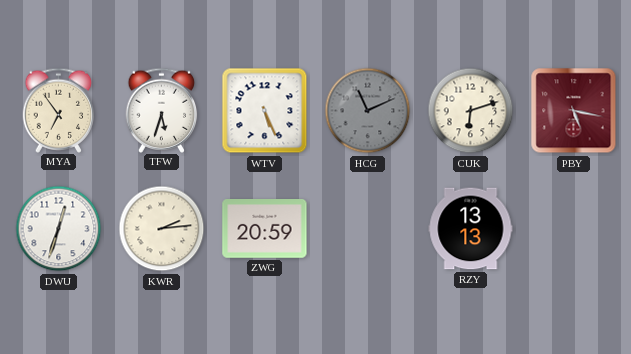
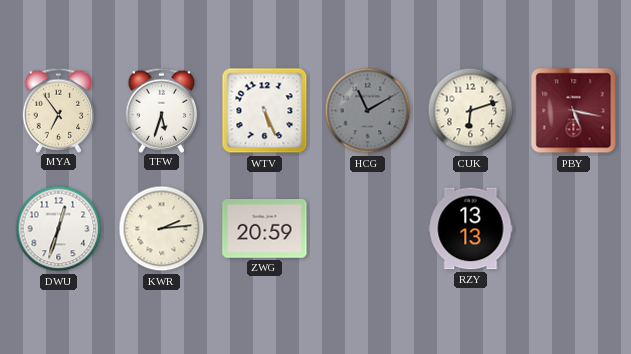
HCG: 11:11 -> 11:10 (368, 111)
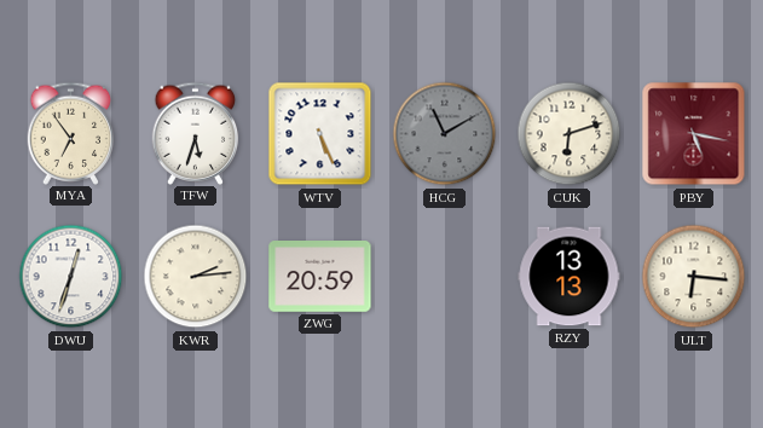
ULT: none -> 6:16 (694, 277)
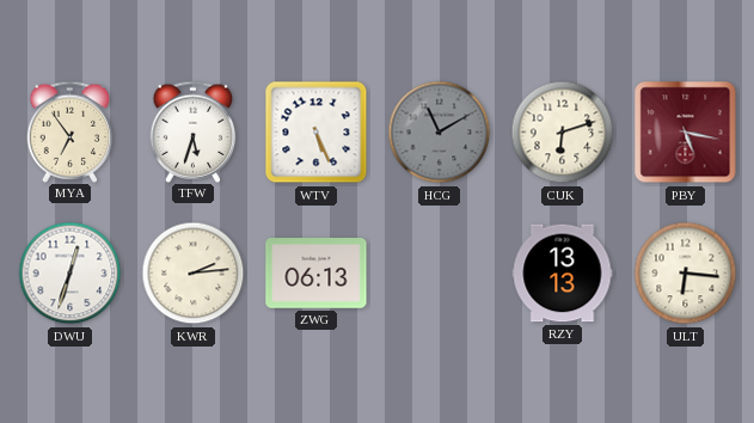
ZWG: 20:59 -> 06:13 (317, 274)
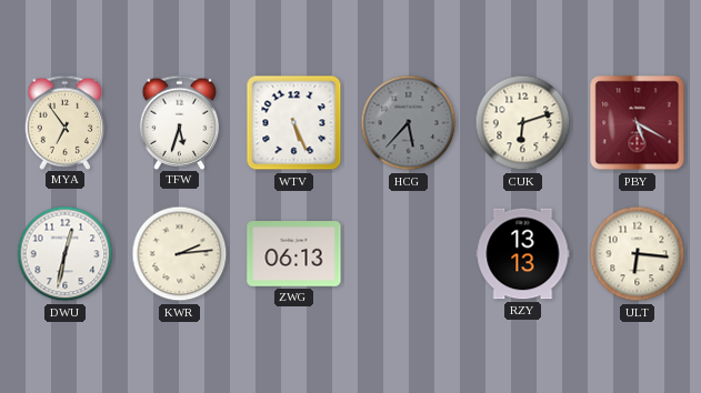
HCG: 11:10 -> 5:37 (409, 123)
PBY: 5:17 -> 5:20 (638, 123)
DWU: 12:33 -> 12:32 (66, 254)
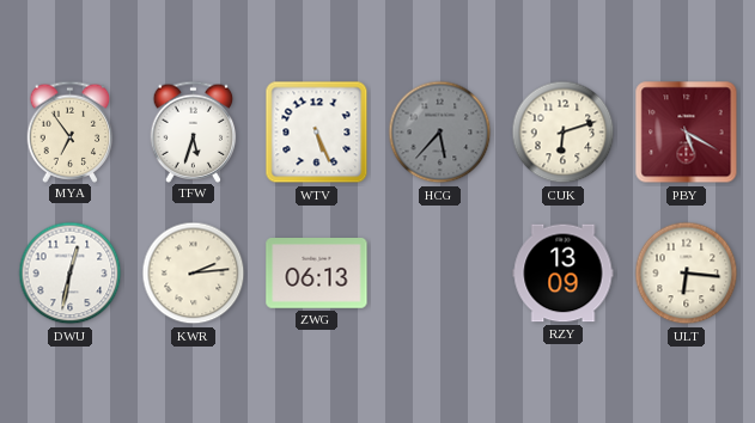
RZY: 13:13 -> 13:09 (564, 274)
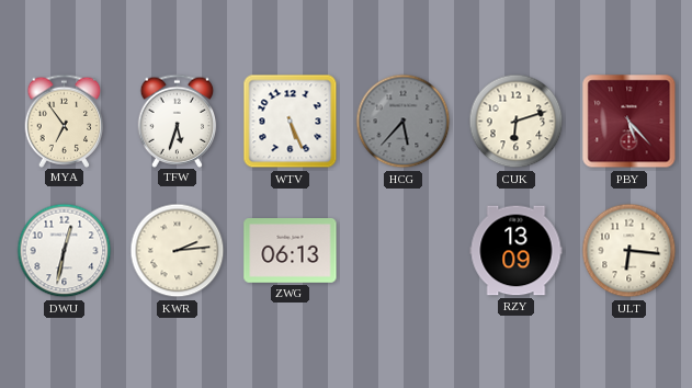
PBY: 5:20 -> 5:23 (629, 122)
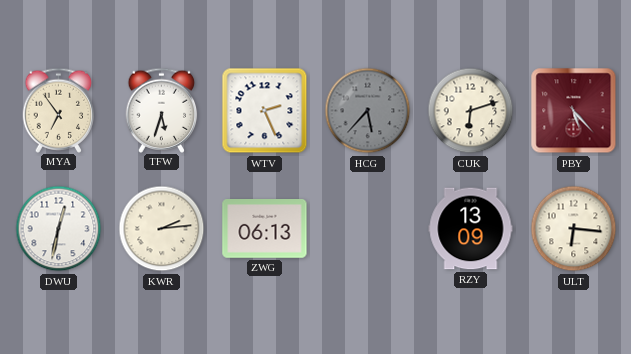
WTV: 5:26 -> 2:26 (265, 111)
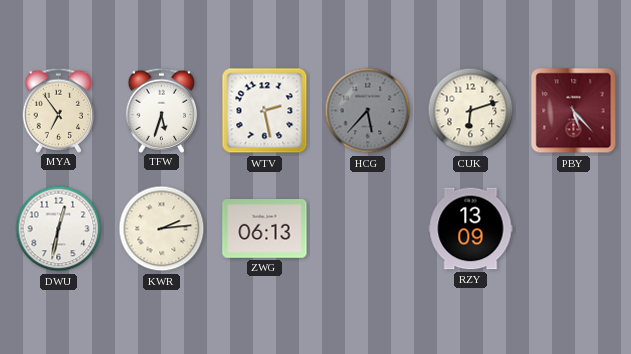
WTV: 2:26 -> 2:28 (265, 111)
ULT: 6:16 -> none (574, 229)
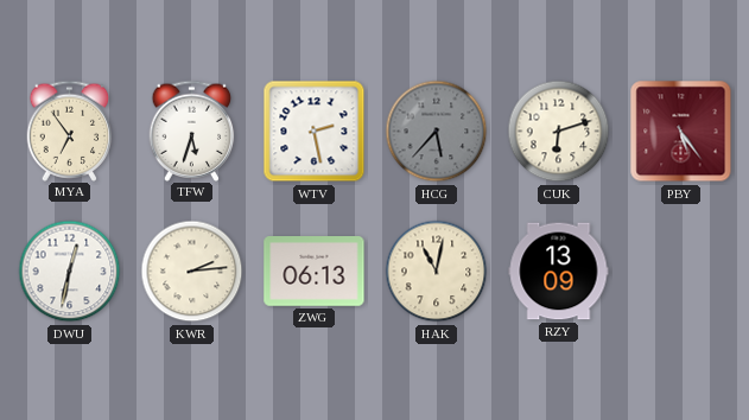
PBY: 5:23 -> 5:24 (681, 132)
HAK: none -> 11:02 (437, 272)
